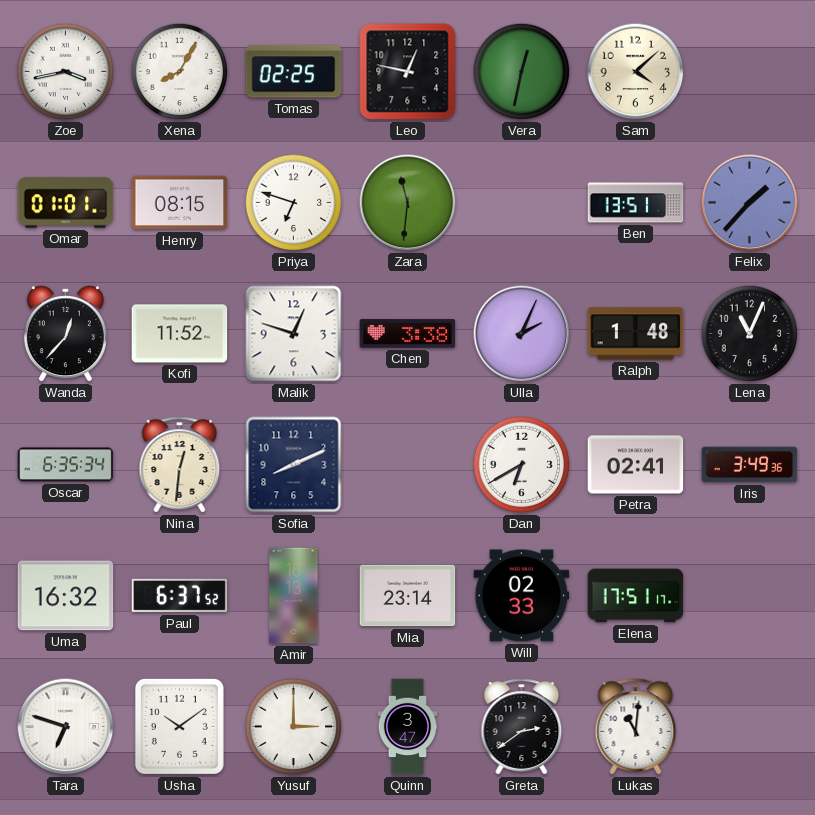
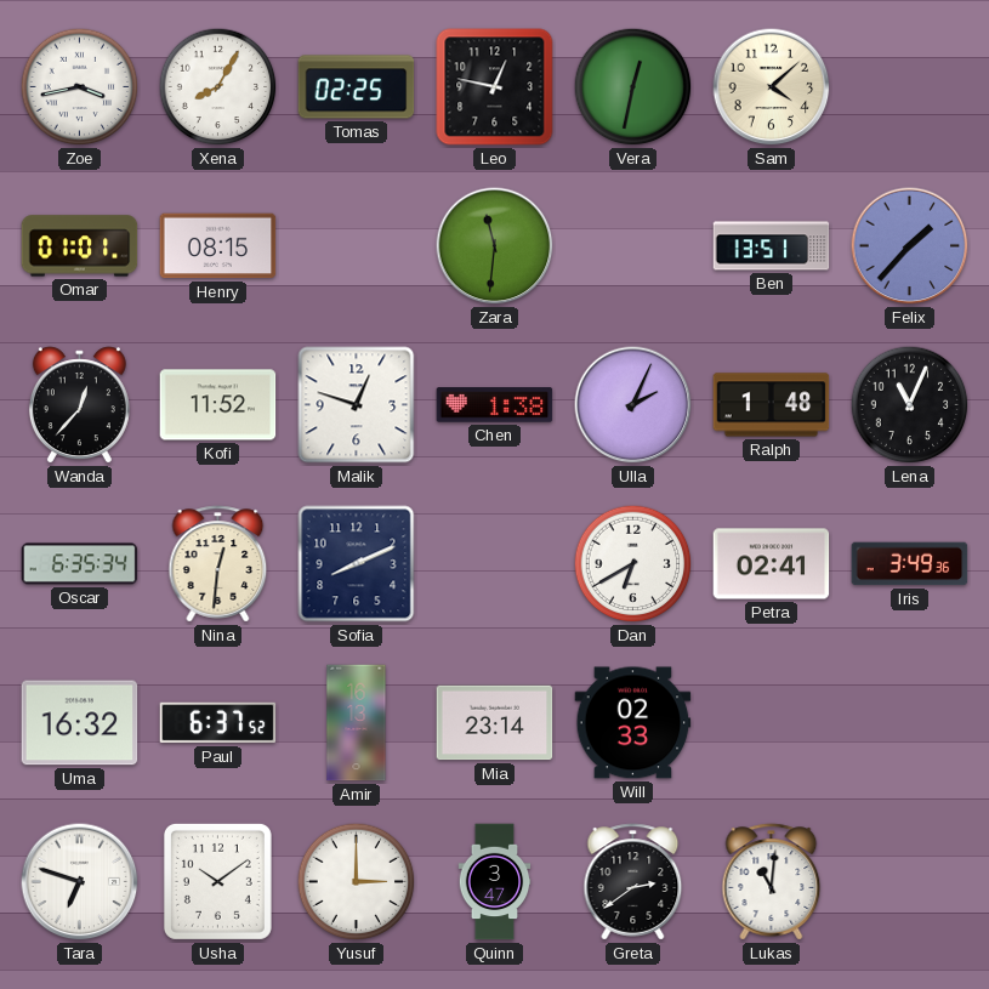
Priya: 6:48 -> none (294, 203)
Chen: 3:38 -> 1:38 (495, 405)
Elena: 17:51 -> none (636, 596)
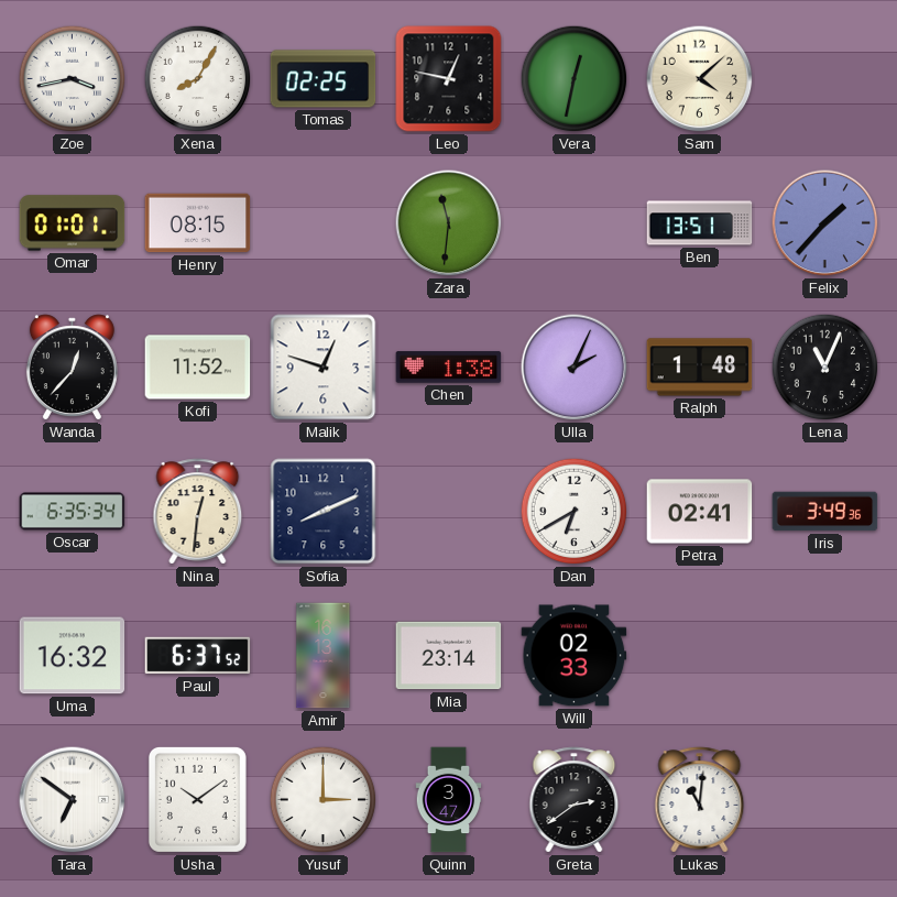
Tara: 6:48 -> 6:51 (73, 800)
